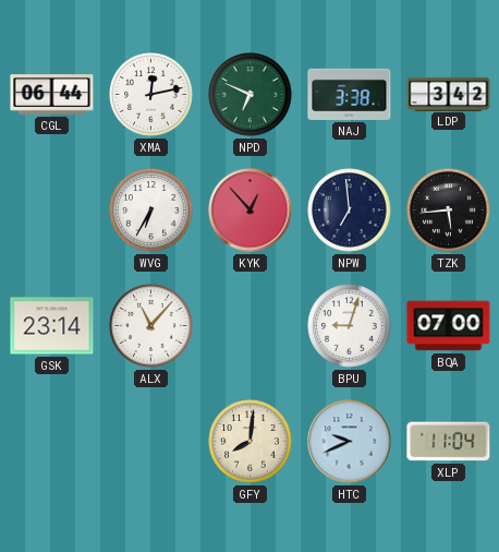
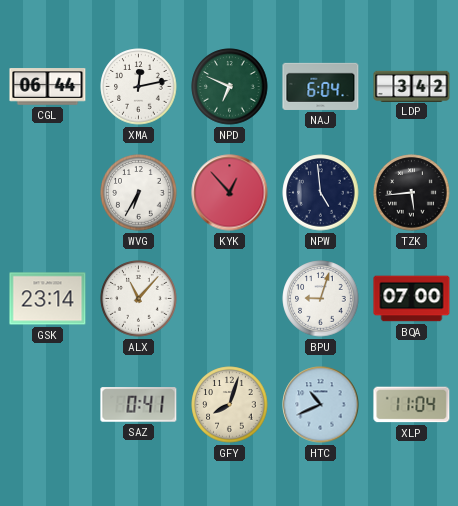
NAJ: 3:38 -> 6:04 (321, 86)
NPW: 6:59 -> 4:59 (321, 193)
SAZ: none -> 0:41 (139, 405)
GFY: 8:01 -> 8:03 (230, 405)
HTC: 9:41 -> 10:41 (321, 405)
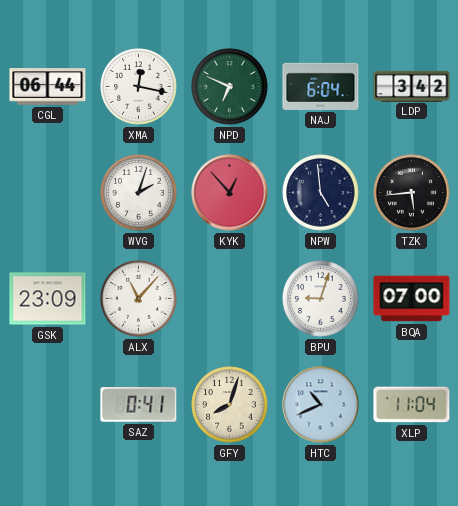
XMA: 12:13 -> 12:17 (139, 87)
WVG: 6:35 -> 2:03 (139, 193)
GSK: 23:14 -> 23:09 (48, 299)
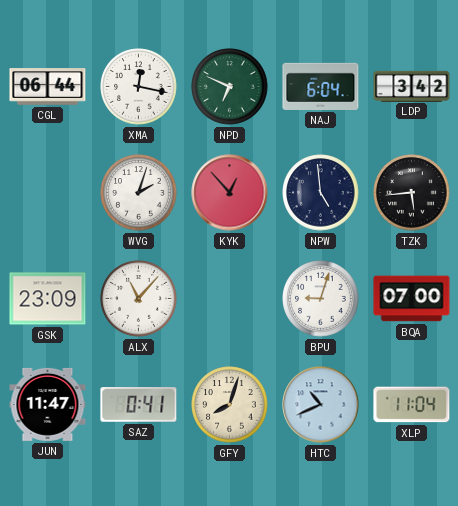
JUN: none -> 11:47 (48, 404)
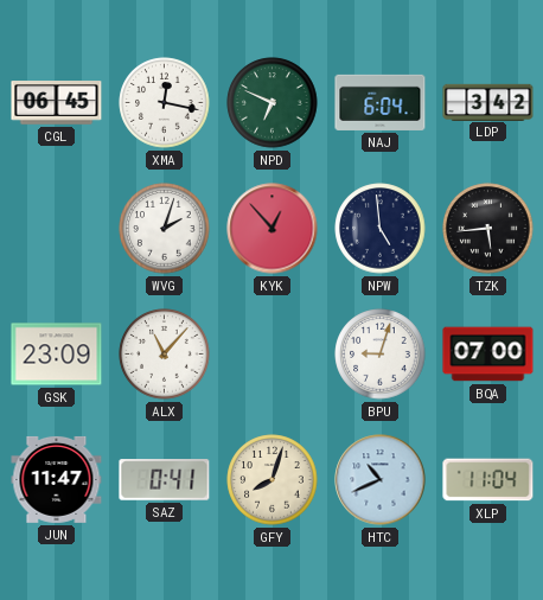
CGL: 06:44 -> 06:45 (57, 103)
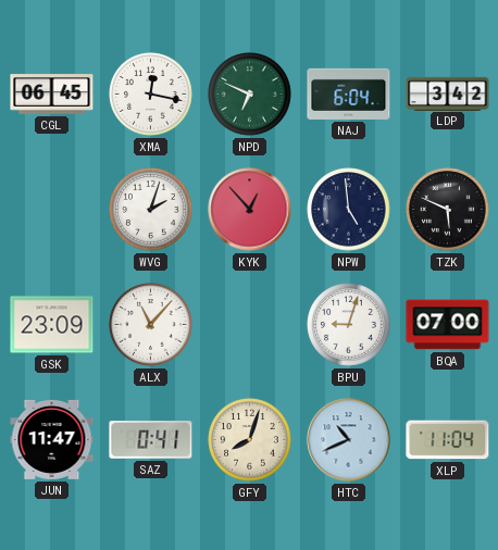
TZK: 5:44 -> 5:49 (448, 210)
